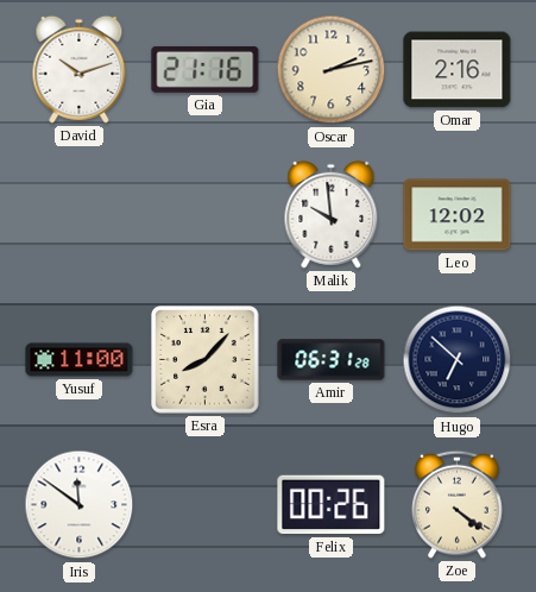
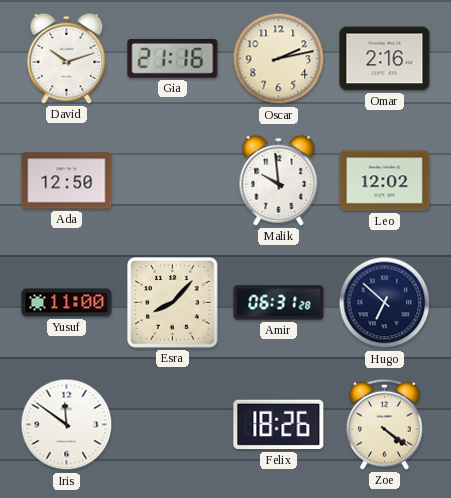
Ada: none -> 12:50 (67, 181)
Felix: 00:26 -> 18:26 (279, 425)
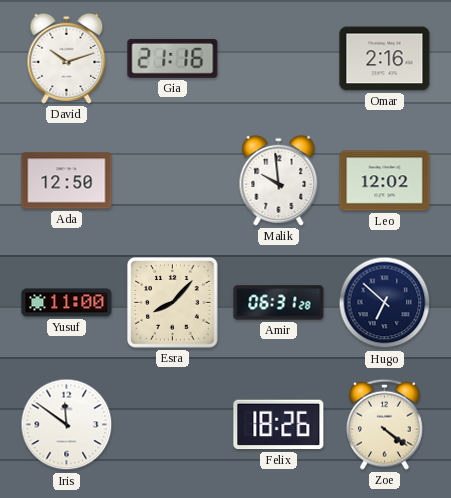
Oscar: 2:13 -> none (279, 59)
